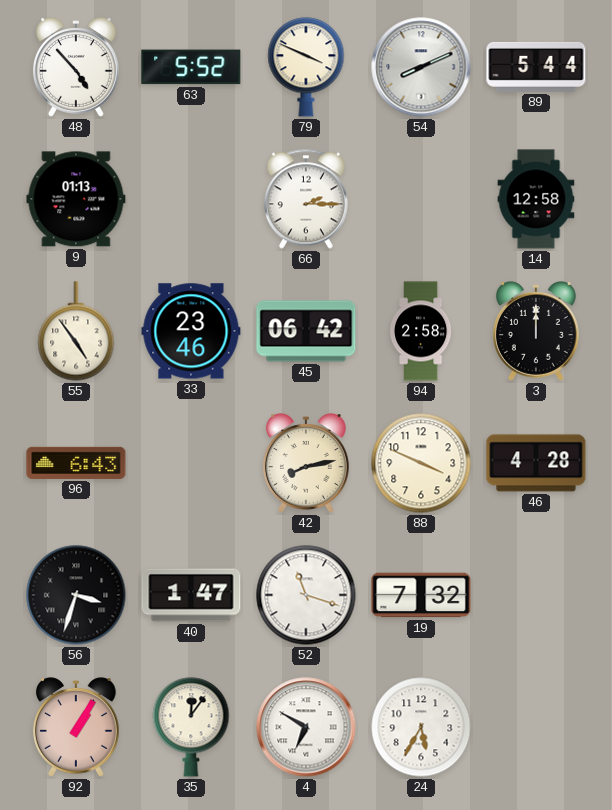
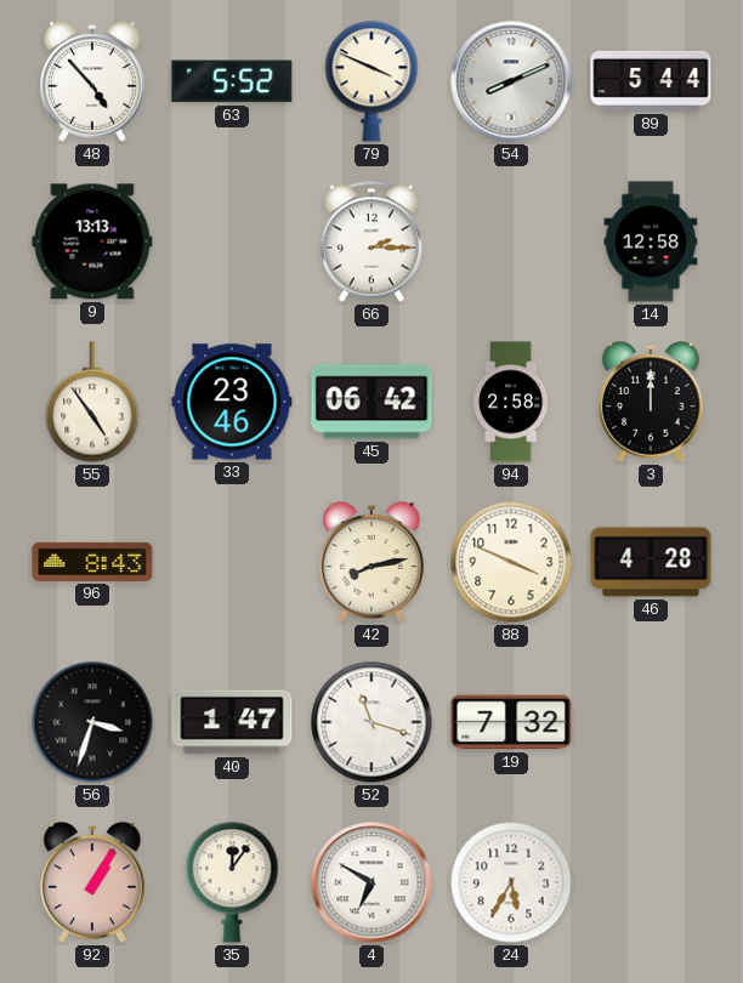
9: 01:13 -> 13:13 (92, 242)
96: 6:43 -> 8:43 (92, 562)
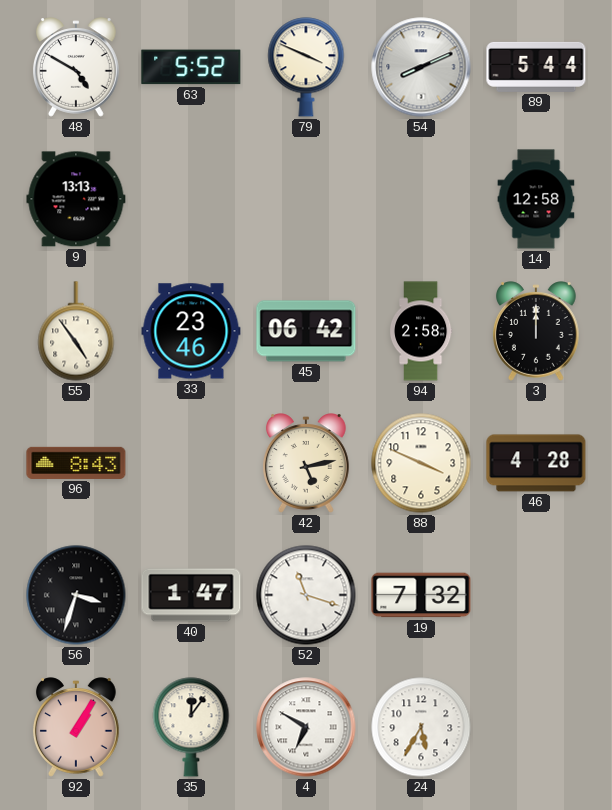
48: 4:53 -> 4:50 (76, 67)
66: 2:15 -> none (371, 242)
42: 8:13 -> 5:13 (306, 463)
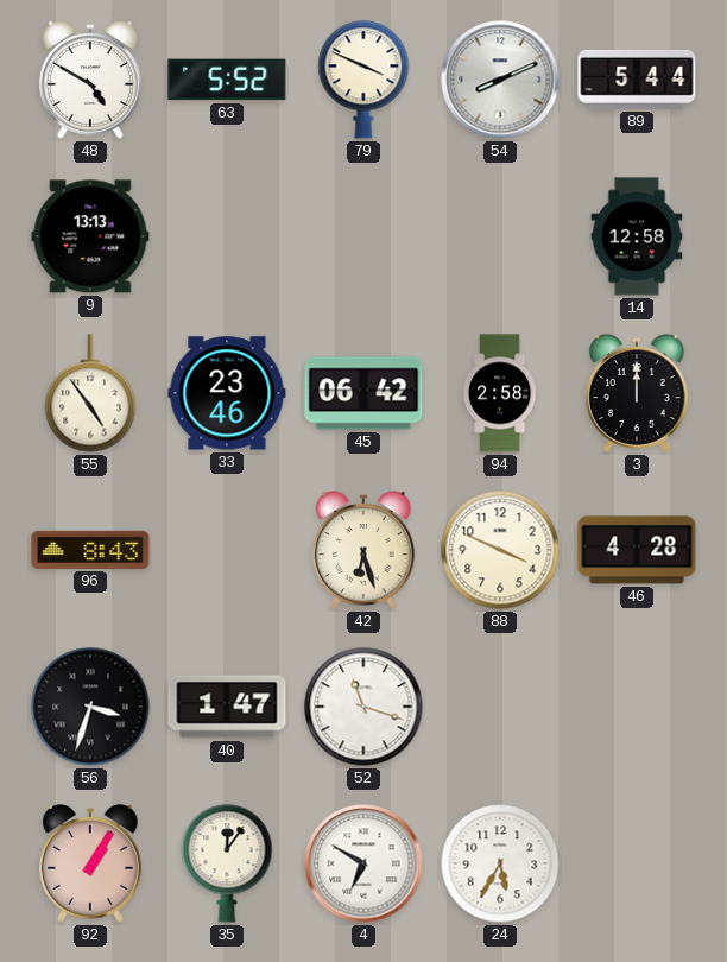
42: 5:13 -> 6:27 (363, 550)
19: 7:32 -> none (421, 595)
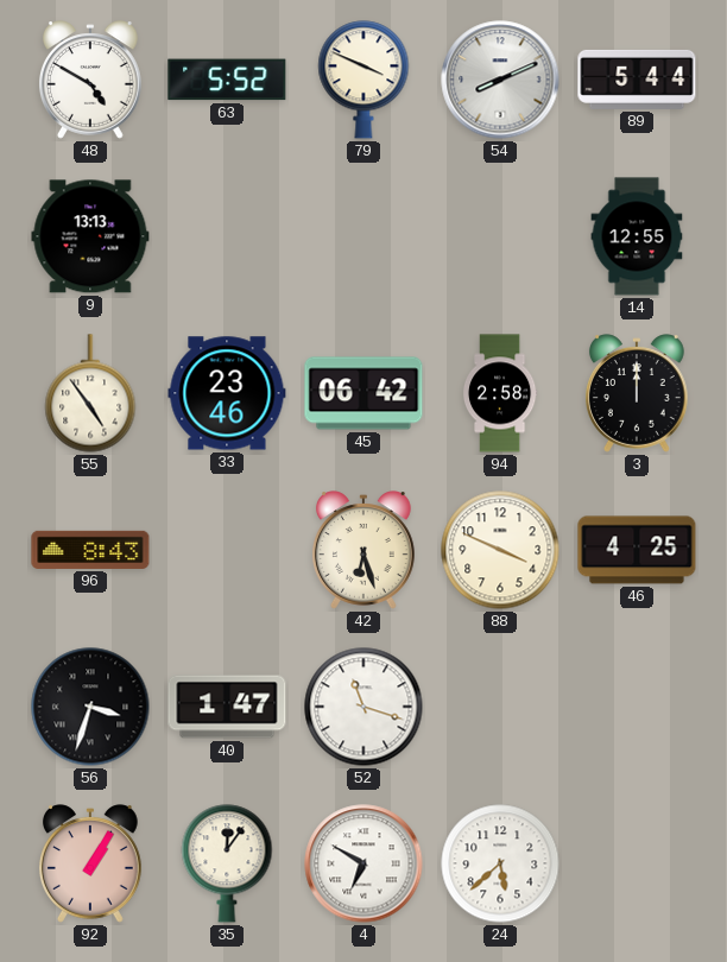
14: 12:58 -> 12:55 (637, 236)
46: 4:28 -> 4:25 (637, 550)
24: 5:35 -> 5:38 (500, 863)
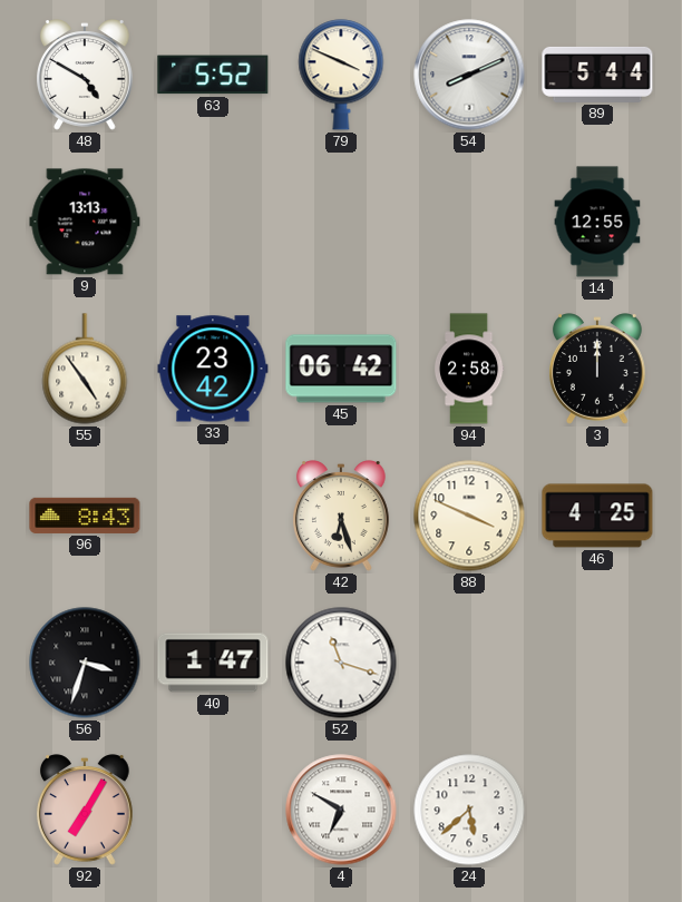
33: 23:46 -> 23:42 (213, 369)
92: 1:05 -> 7:05 (85, 810)
35: 12:06 -> none (227, 863)
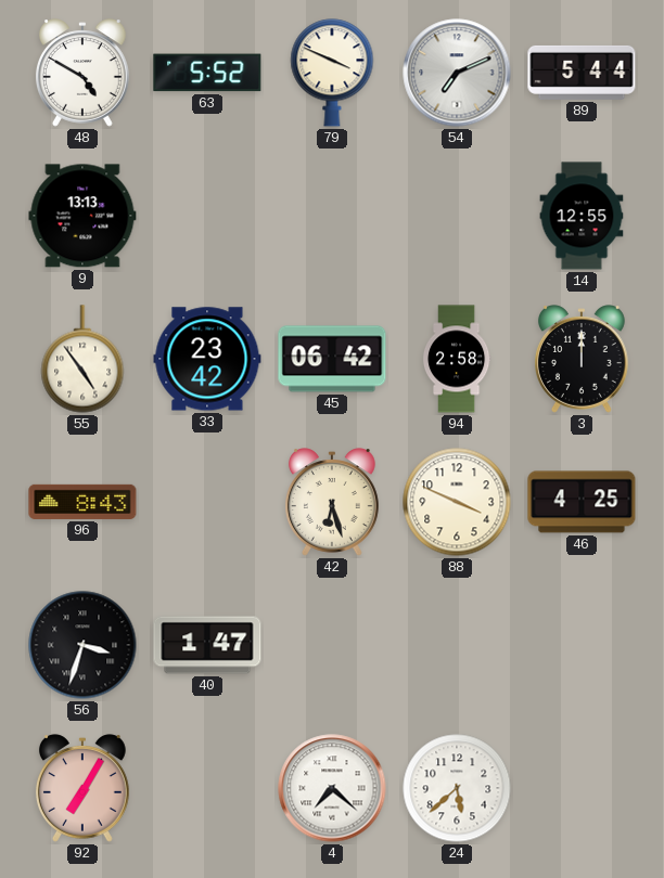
54: 8:11 -> 7:11 (457, 73)
52: 11:18 -> none (341, 663)
4: 6:50 -> 7:22 (332, 788)
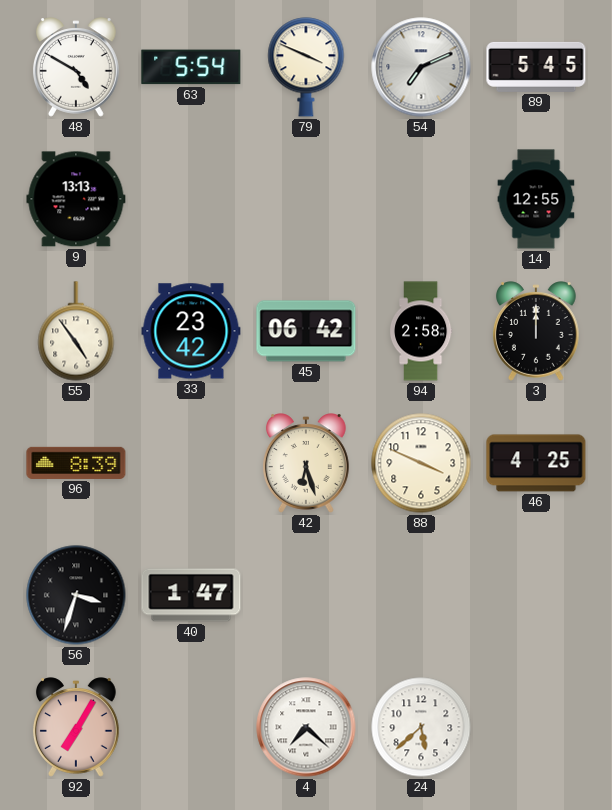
63: 5:52 -> 5:54 (191, 67)
89: 5:44 -> 5:45 (536, 67)
96: 8:43 -> 8:39 (76, 463)
